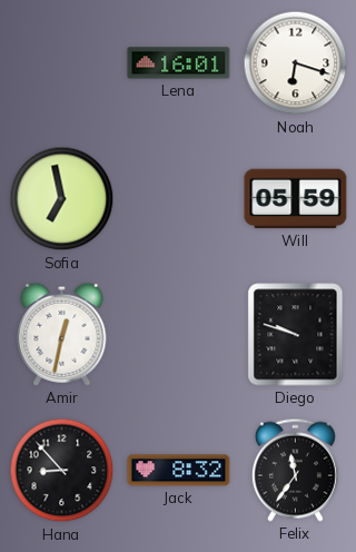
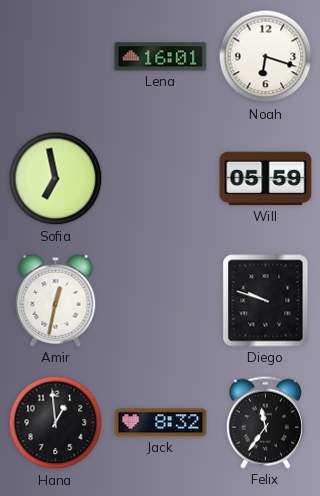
Hana: 8:53 -> 12:59 (56, 423)
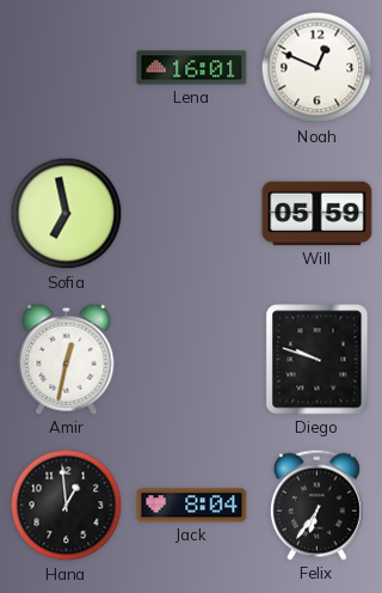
Noah: 6:18 -> 12:49 (318, 68)
Jack: 8:32 -> 8:04 (192, 506)
Felix: 11:36 -> 6:36 (316, 505)
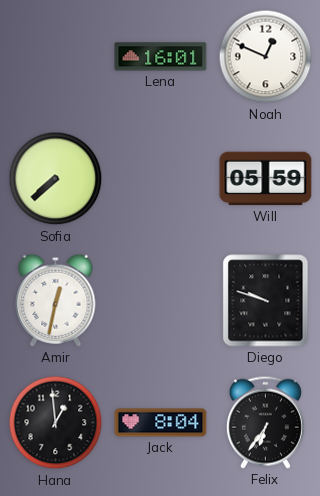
Sofia: 6:58 -> 7:38 (56, 179)
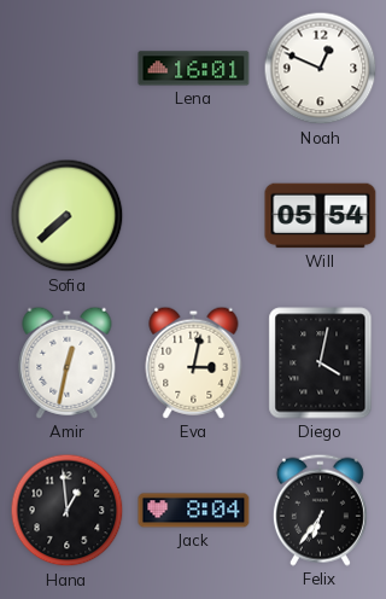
Will: 05:59 -> 05:54 (321, 216)
Eva: none -> 3:02 (194, 362)
Diego: 9:48 -> 4:02 (321, 364)
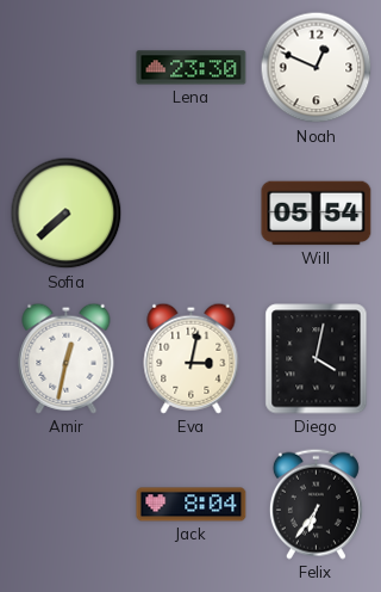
Lena: 16:01 -> 23:30 (192, 68)
Hana: 12:59 -> none (68, 511)
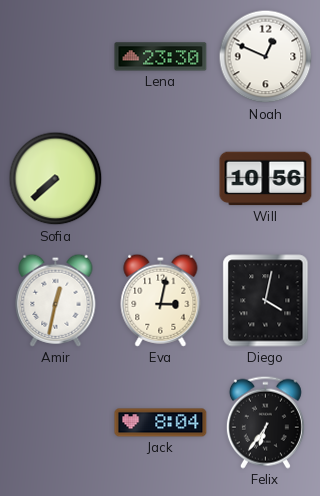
Will: 05:54 -> 10:56 (266, 179)
